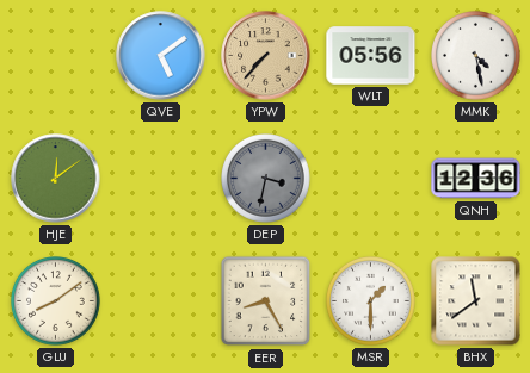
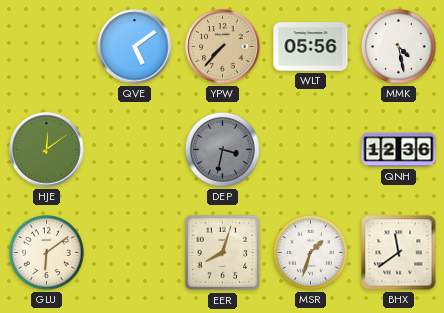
GLU: 8:09 -> 6:09 (47, 253)
EER: 8:25 -> 8:03 (223, 253)
MSR: 1:30 -> 1:33 (311, 253)
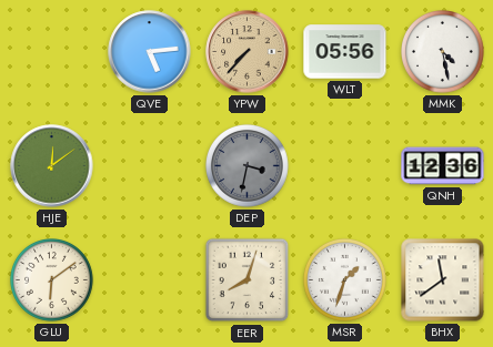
QVE: 5:09 -> 5:14 (150, 52)
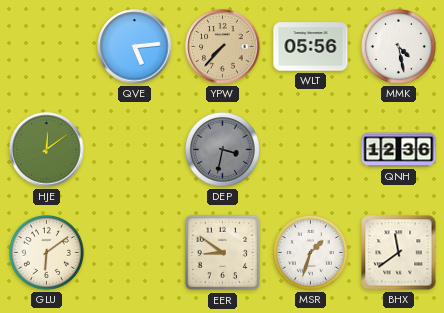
EER: 8:03 -> 8:51 (223, 253)
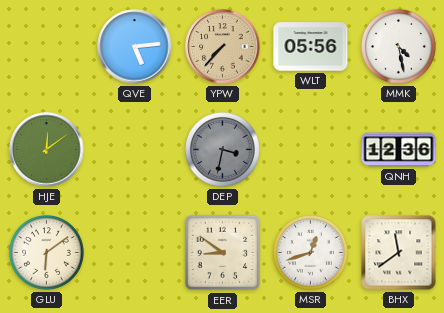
MSR: 1:33 -> 12:42 (311, 253)
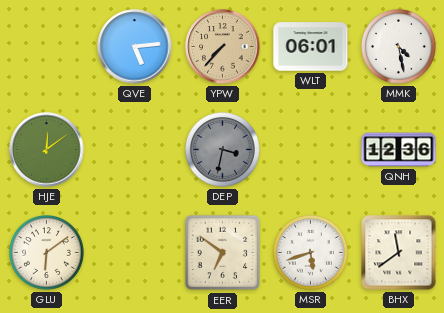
WLT: 05:56 -> 06:01 (311, 47)
EER: 8:51 -> 6:51 (223, 253)
MSR: 12:42 -> 5:42 (311, 253)
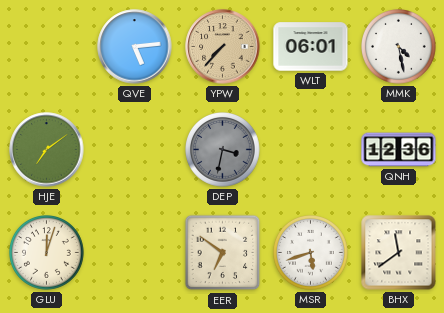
HJE: 12:09 -> 7:09 (47, 150)
GLU: 6:09 -> 12:03 (47, 253)
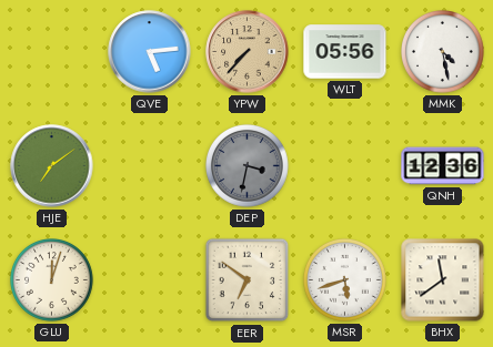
WLT: 06:01 -> 05:56 (345, 52)
